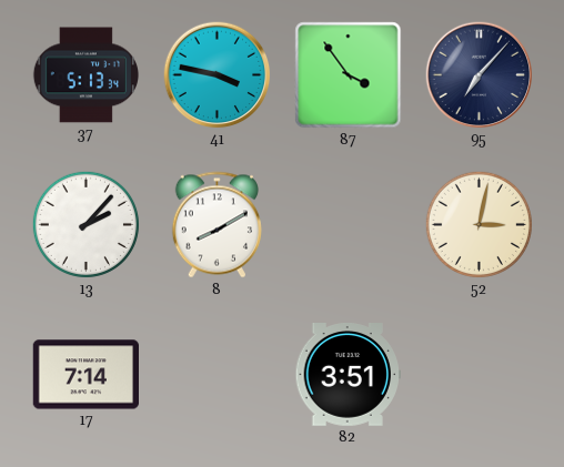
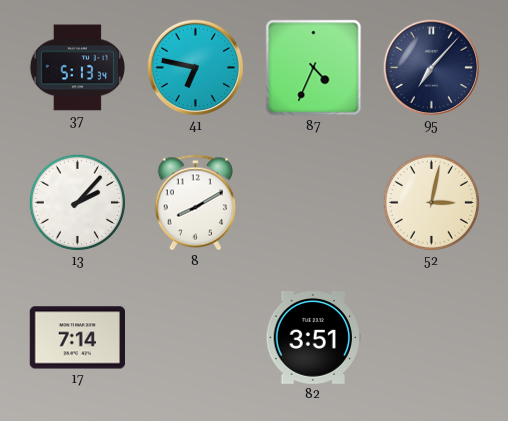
41: 3:47 -> 6:47 (196, 68)
87: 3:54 -> 4:34 (314, 68)
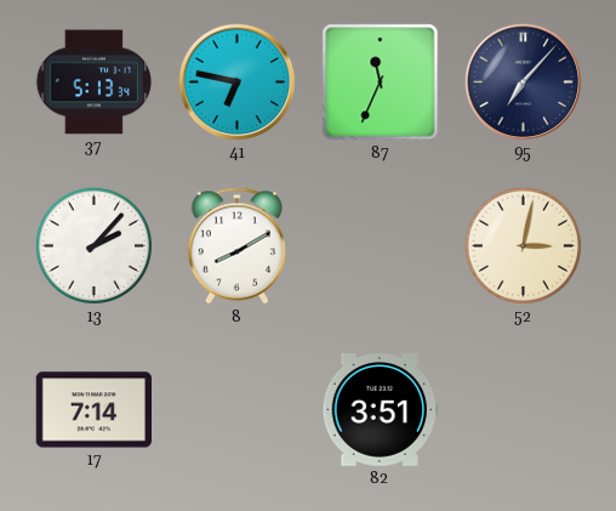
87: 4:34 -> 11:34 (381, 83)
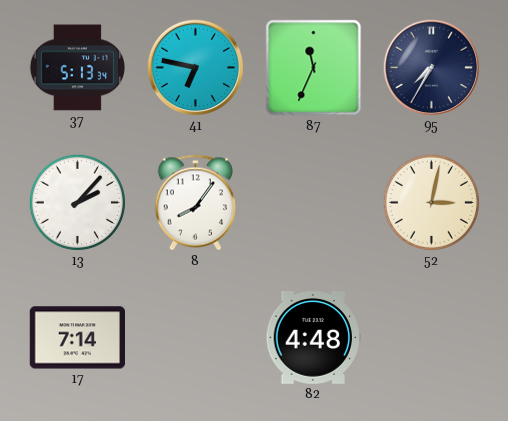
95: 7:07 -> 7:35 (432, 68)
8: 8:10 -> 8:06 (195, 203)
82: 3:51 -> 4:48 (313, 338)
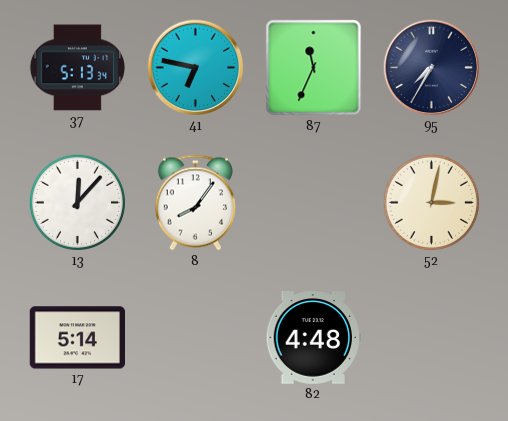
13: 2:07 -> 12:07 (77, 202)
17: 7:14 -> 5:14 (77, 338)
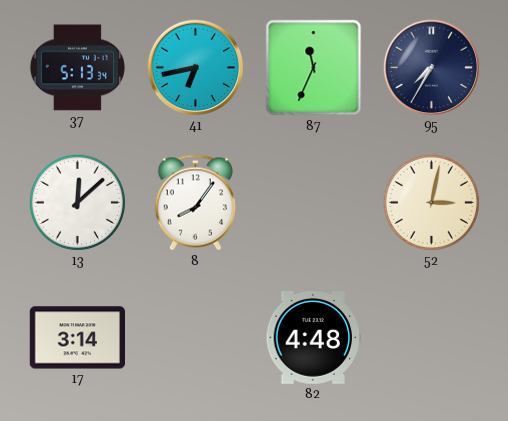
41: 6:47 -> 6:43 (196, 68)
13: 12:07 -> 12:08 (77, 202)
17: 5:14 -> 3:14 (77, 338)
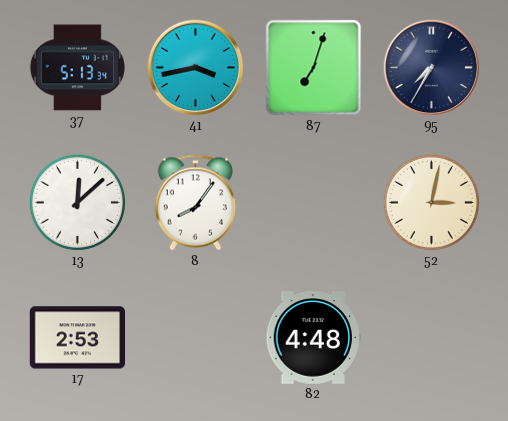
41: 6:43 -> 3:43 (196, 68)
87: 11:34 -> 7:03 (314, 68)
17: 3:14 -> 2:53 (77, 338)
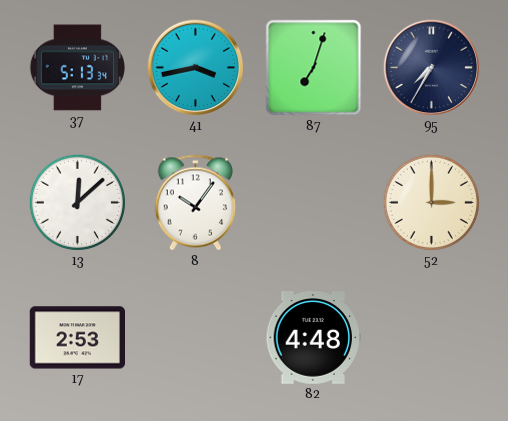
8: 8:06 -> 10:06 (195, 203)
52: 3:02 -> 3:00 (431, 202)
